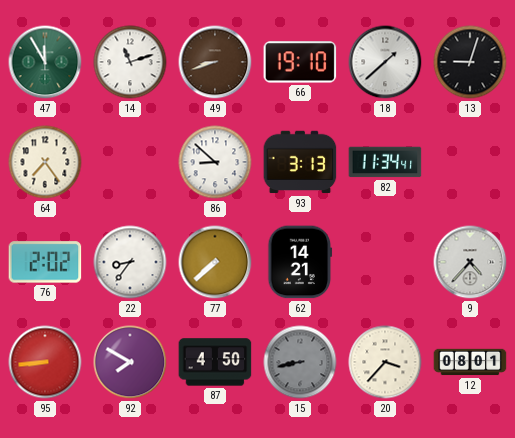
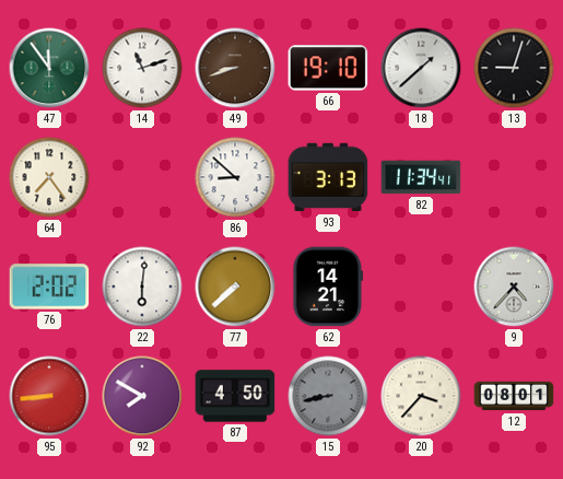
47: 11:55 -> 11:54 (49, 68)
22: 8:36 -> 6:01 (142, 287)
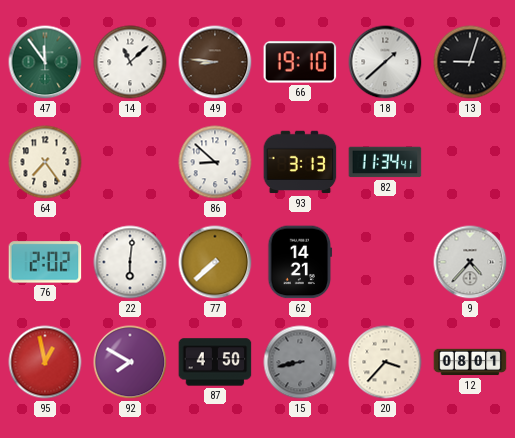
14: 11:12 -> 11:08 (130, 62)
49: 8:42 -> 8:46 (215, 62)
95: 8:44 -> 12:58 (45, 362)
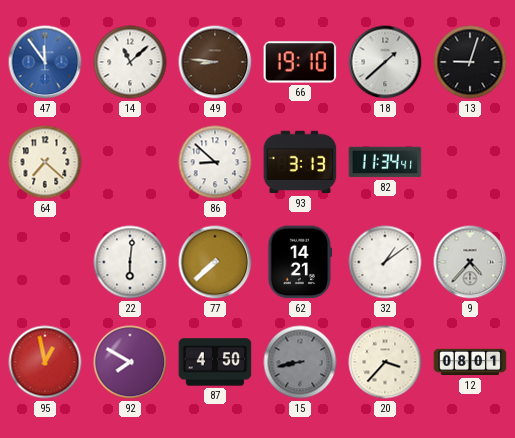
47 dial: green -> blue (45, 62)
64: 7:24 -> 7:22 (45, 162)
76: 2:02 -> none (45, 262)
32: none -> 1:09 (385, 262)
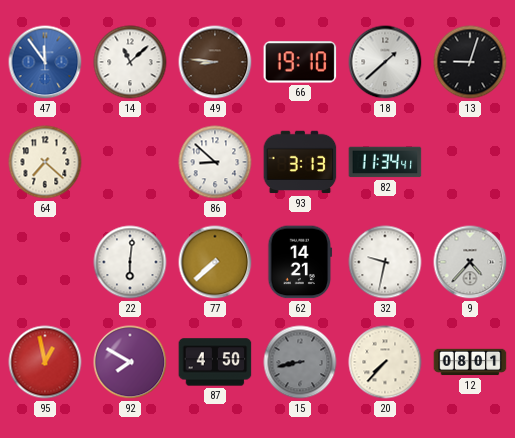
32: 1:09 -> 9:32 (385, 262)
20: 3:37 -> 7:37 (385, 362)
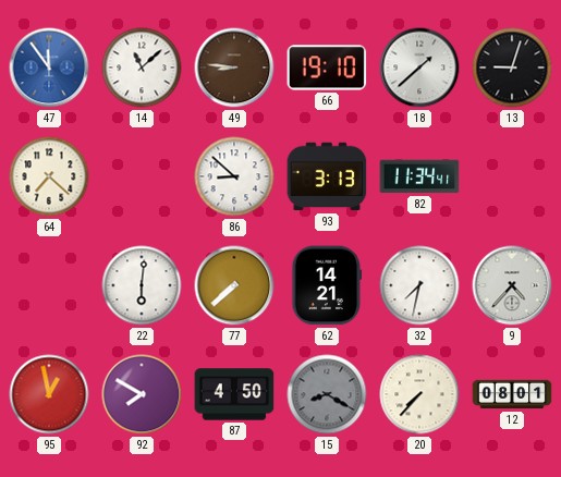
32: 9:32 -> 7:32 (419, 285)
15: 8:43 -> 8:20 (327, 394)
